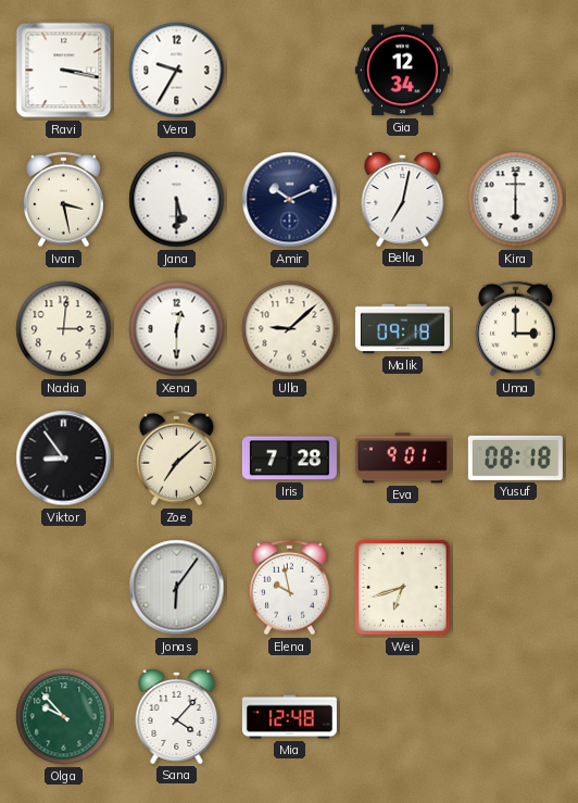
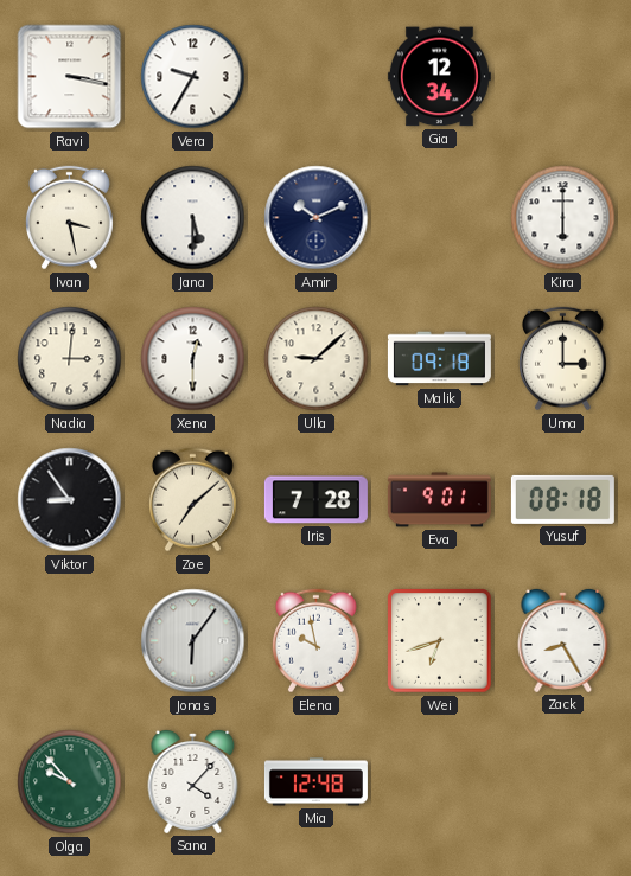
Bella: 7:02 -> none (403, 199)
Zack: none -> 8:25 (563, 640)
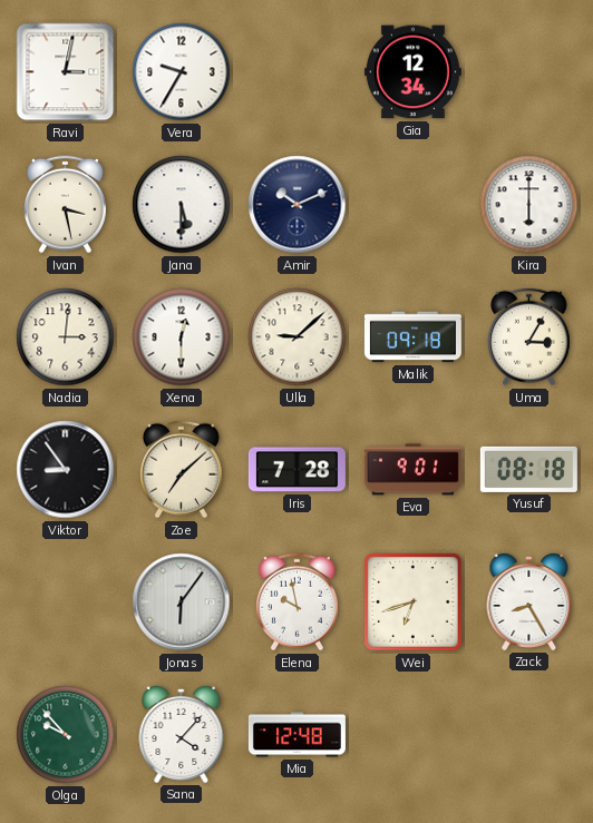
Ravi: 3:17 -> 3:02 (66, 72)
Uma: 3:00 -> 3:05 (528, 337)
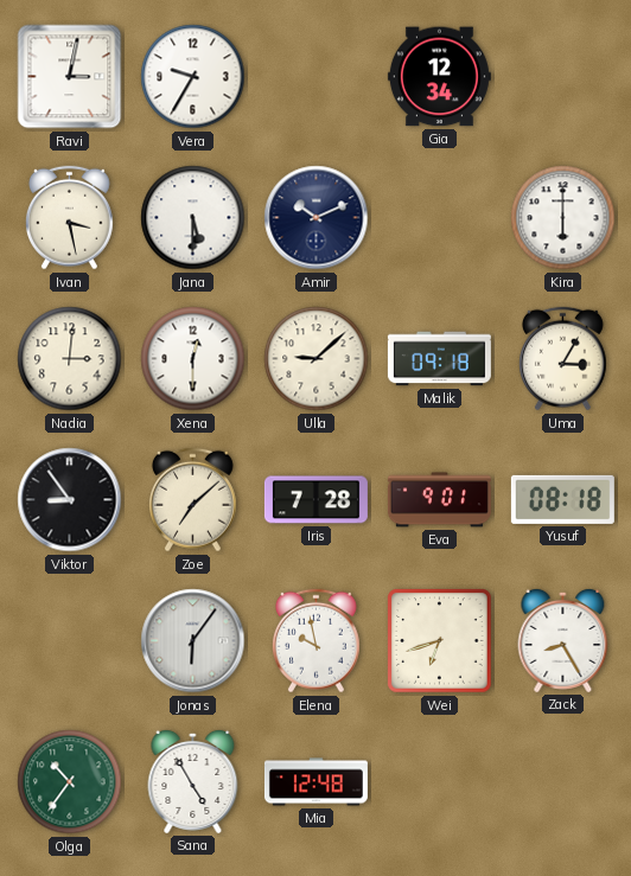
Olga: 9:53 -> 10:36 (70, 782)
Sana: 4:07 -> 4:55 (193, 781)
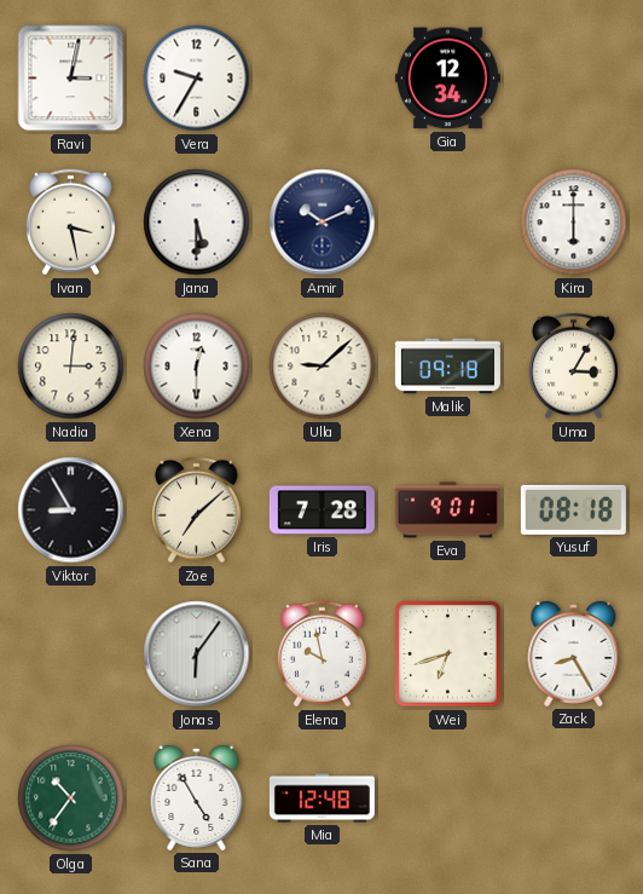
Viktor: 8:54 -> 8:55 (71, 511)
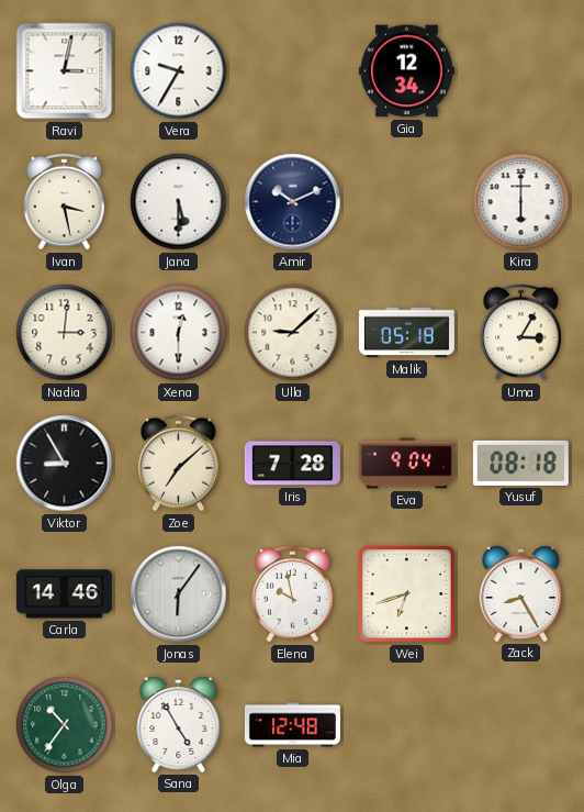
Malik: 09:18 -> 05:18 (406, 333)
Eva: 9:01 -> 9:04 (406, 464)
Carla: none -> 14:46 (64, 594)
